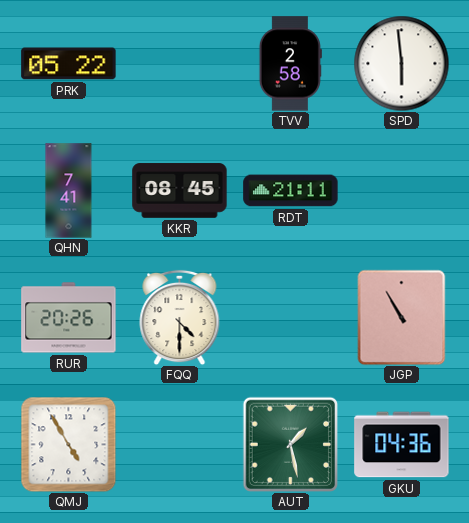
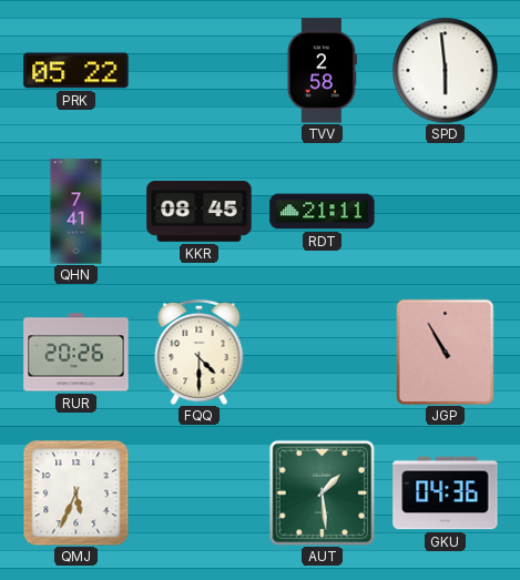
QMJ: 4:55 -> 5:34 (75, 492)
AUT: 1:28 -> 1:29 (322, 492)
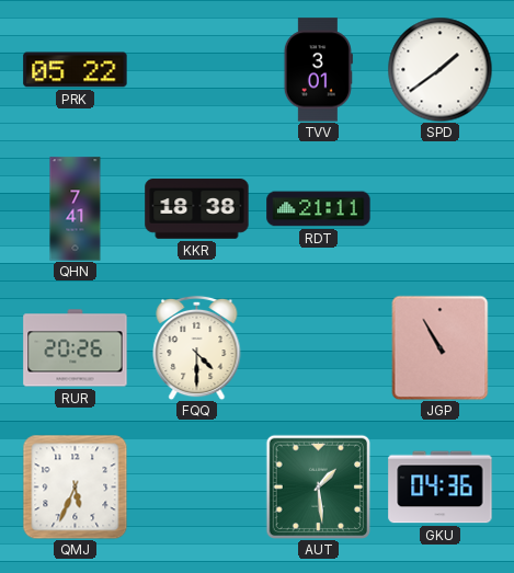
TVV: 2:58 -> 3:01 (318, 70)
SPD: 5:59 -> 1:39 (439, 69)
KKR: 08:45 -> 18:38 (197, 209)
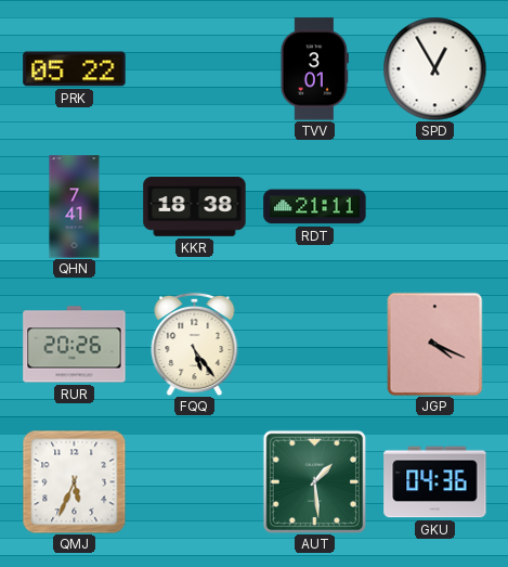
SPD: 1:39 -> 12:55 (434, 68)
FQQ: 4:30 -> 5:24 (195, 344)
JGP: 10:55 -> 4:19 (435, 344)
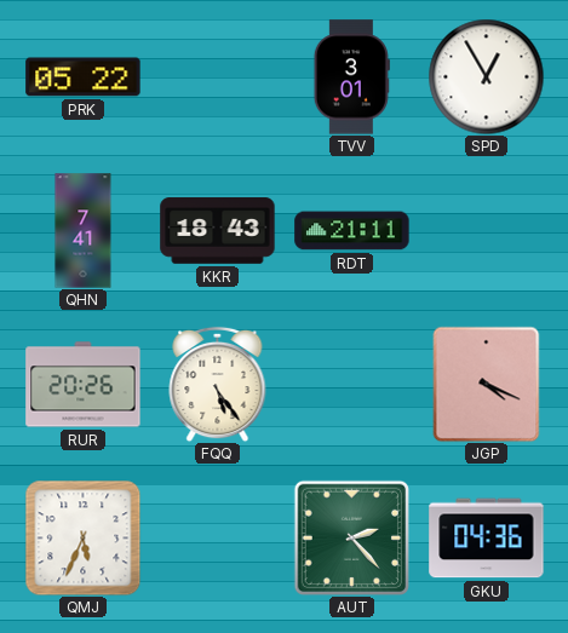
KKR: 18:38 -> 18:43 (218, 231)
AUT: 1:29 -> 2:23 (351, 537)
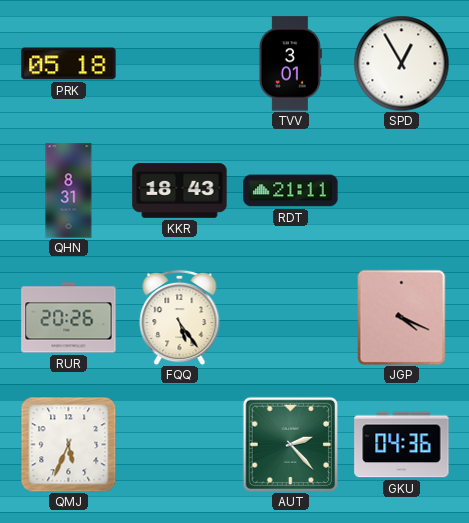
PRK: 05:22 -> 05:18 (69, 64)
QHN: 7:41 -> 8:31 (69, 191)
